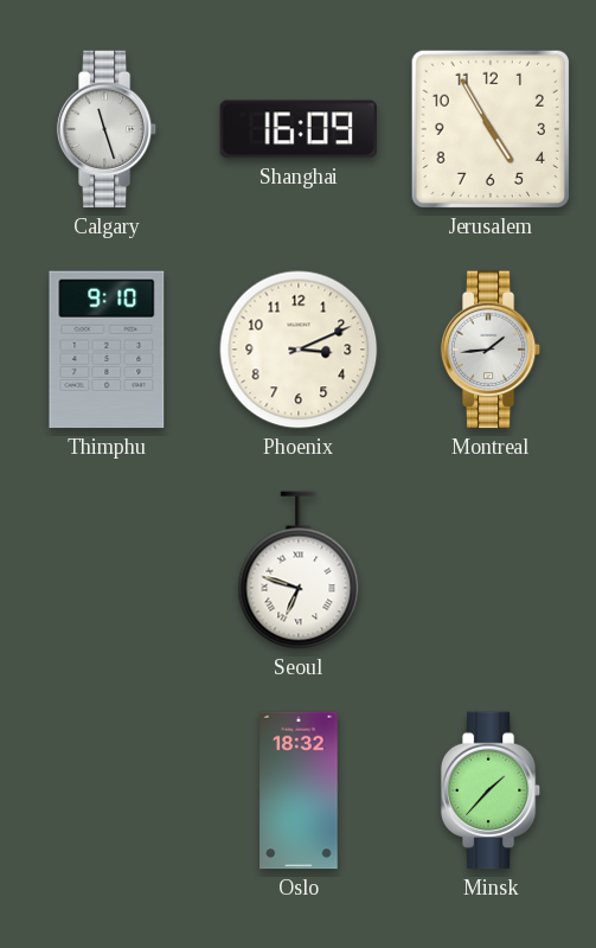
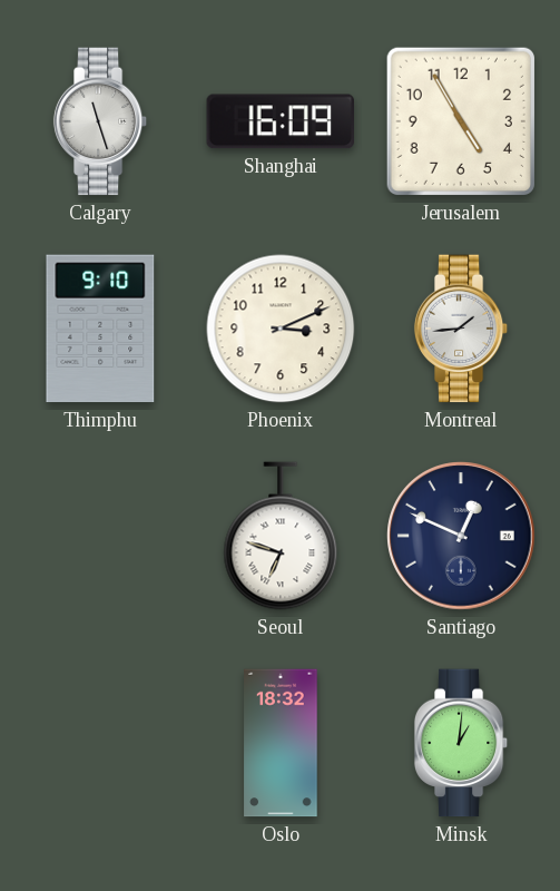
Santiago: none -> 12:49 (461, 536)
Minsk: 1:37 -> 1:01 (461, 743)
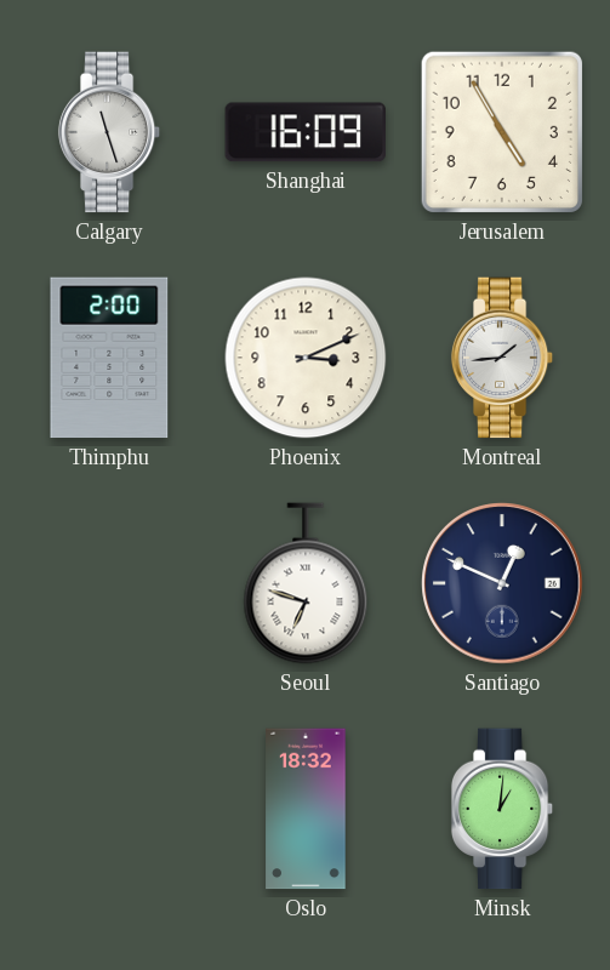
Thimphu: 9:10 -> 2:00 (109, 358)
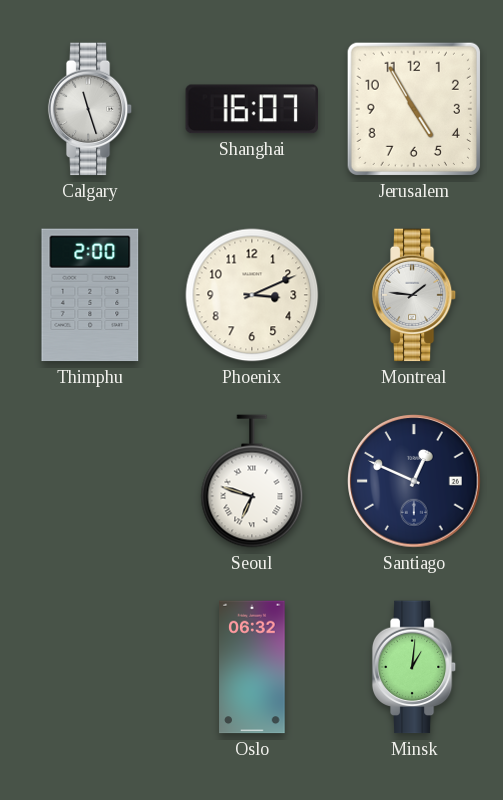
Shanghai: 16:09 -> 16:07 (251, 109)
Montreal: 1:44 -> 1:46 (414, 295)
Oslo: 18:32 -> 06:32 (252, 667)
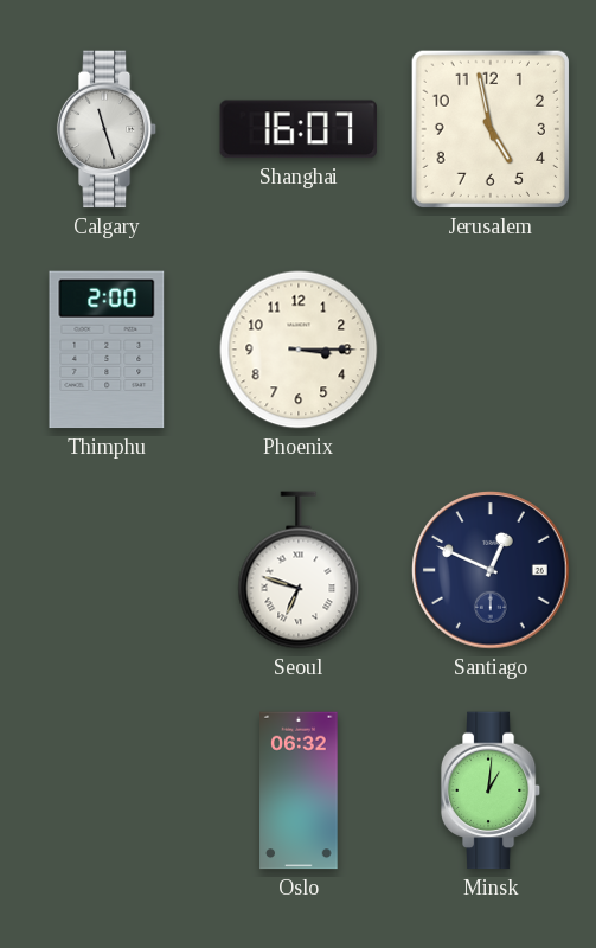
Jerusalem: 4:55 -> 4:58 (491, 129)
Phoenix: 3:11 -> 3:15 (299, 350)
Montreal: 1:46 -> none (414, 295)
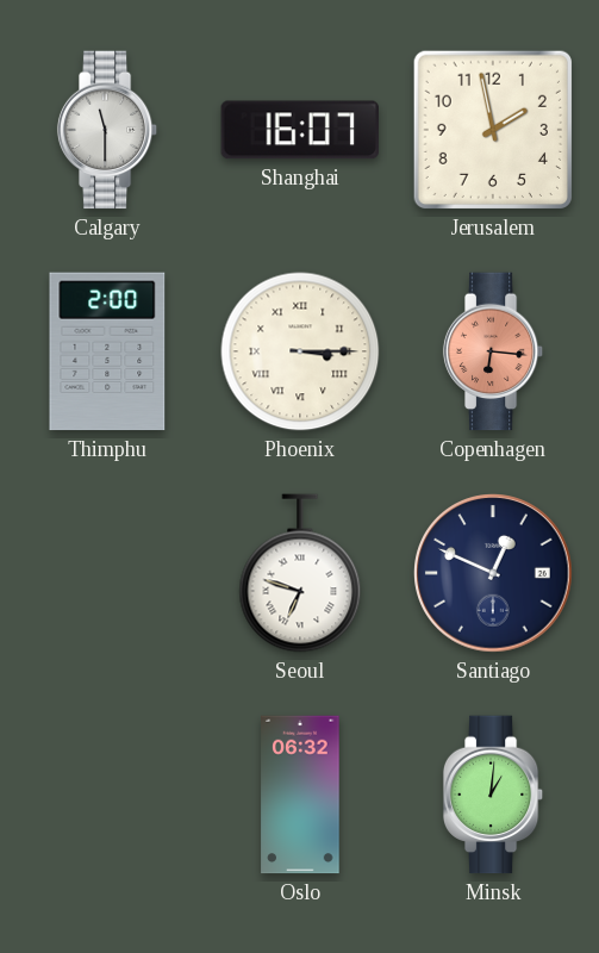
Calgary: 11:27 -> 11:30 (107, 130)
Jerusalem: 4:58 -> 1:58 (493, 130)
Phoenix numerals: Arabic -> Roman (300, 351)
Copenhagen: none -> 6:16 (493, 351)
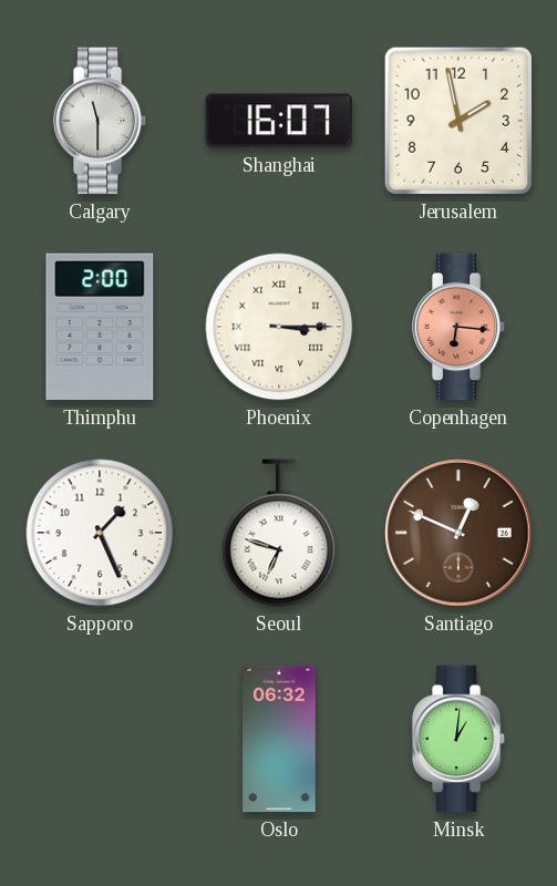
Sapporo: none -> 1:26 (100, 533)
Santiago dial: navy -> brown (458, 533)
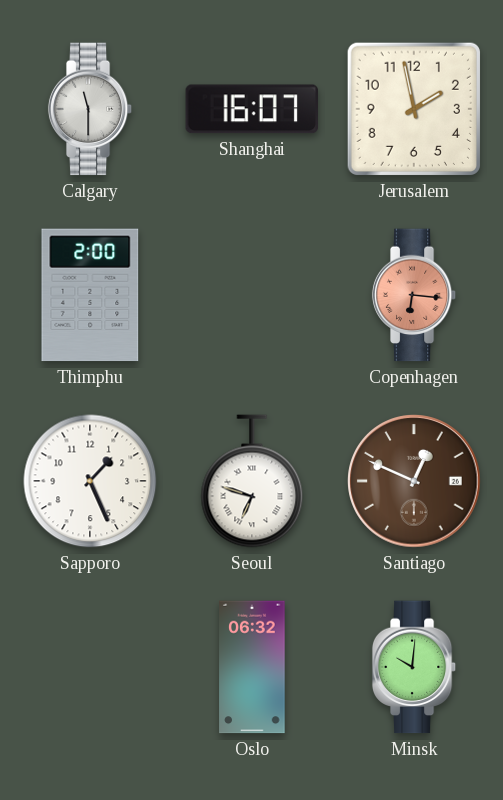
Phoenix: 3:15 -> none (279, 327)
Minsk: 1:01 -> 10:01 (414, 667)
